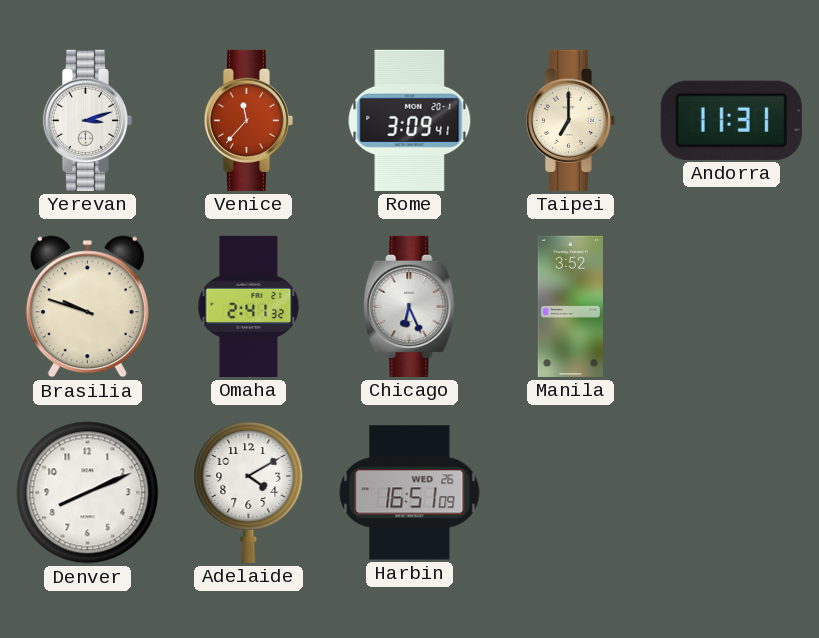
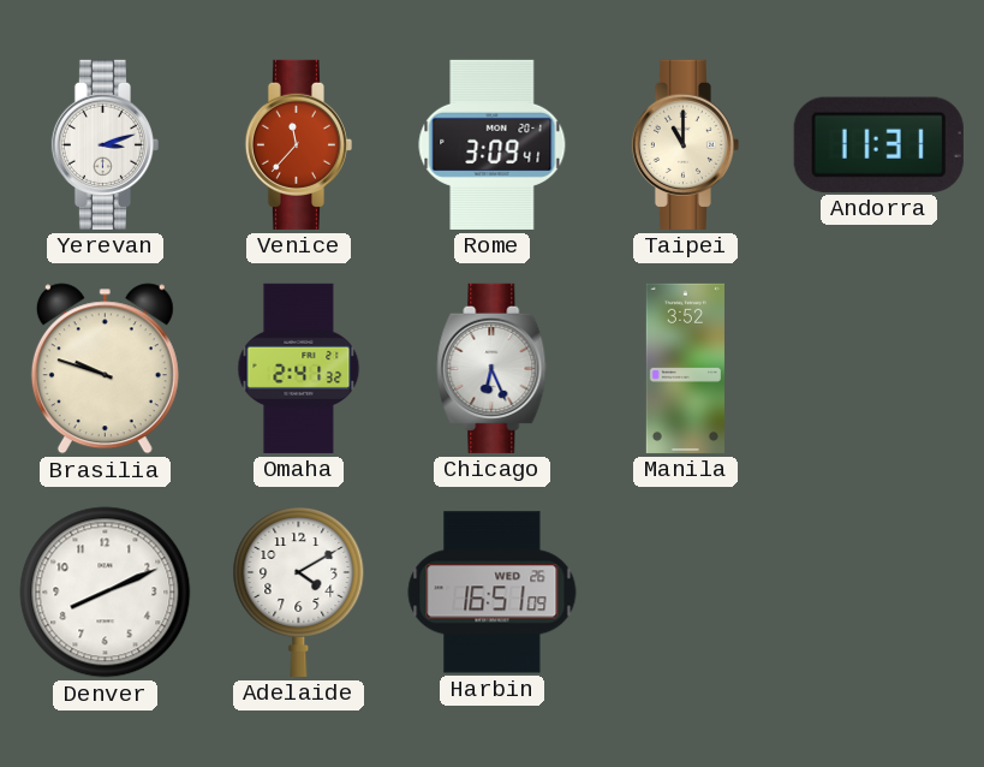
Taipei: 7:00 -> 11:00 (685, 144)
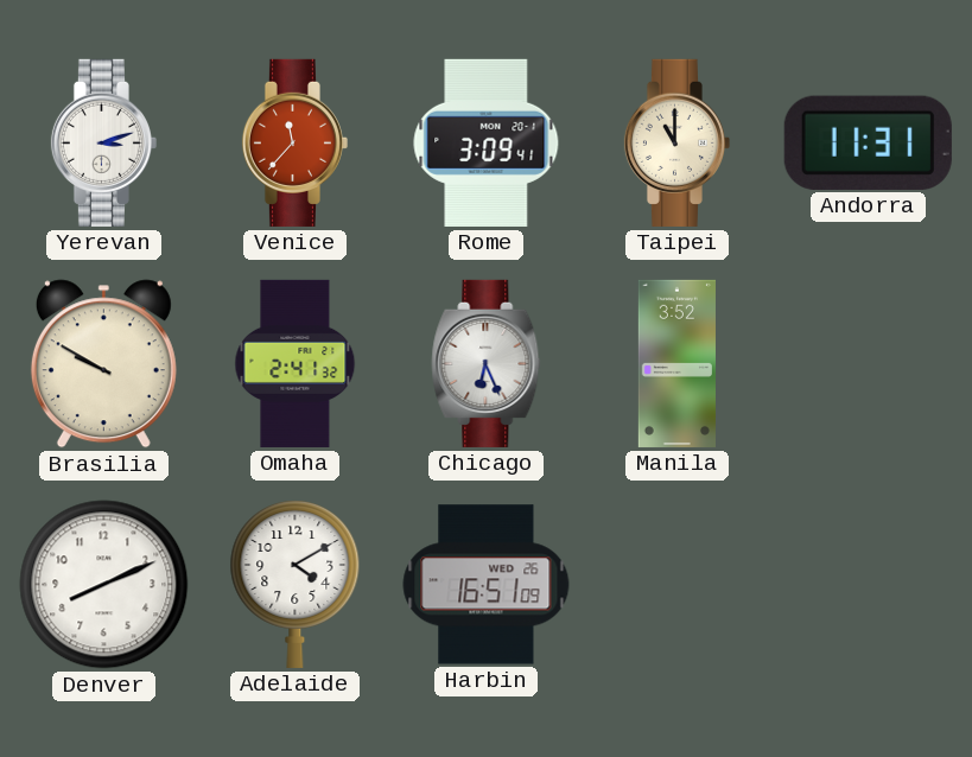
Brasilia: 9:48 -> 9:50 (103, 364)
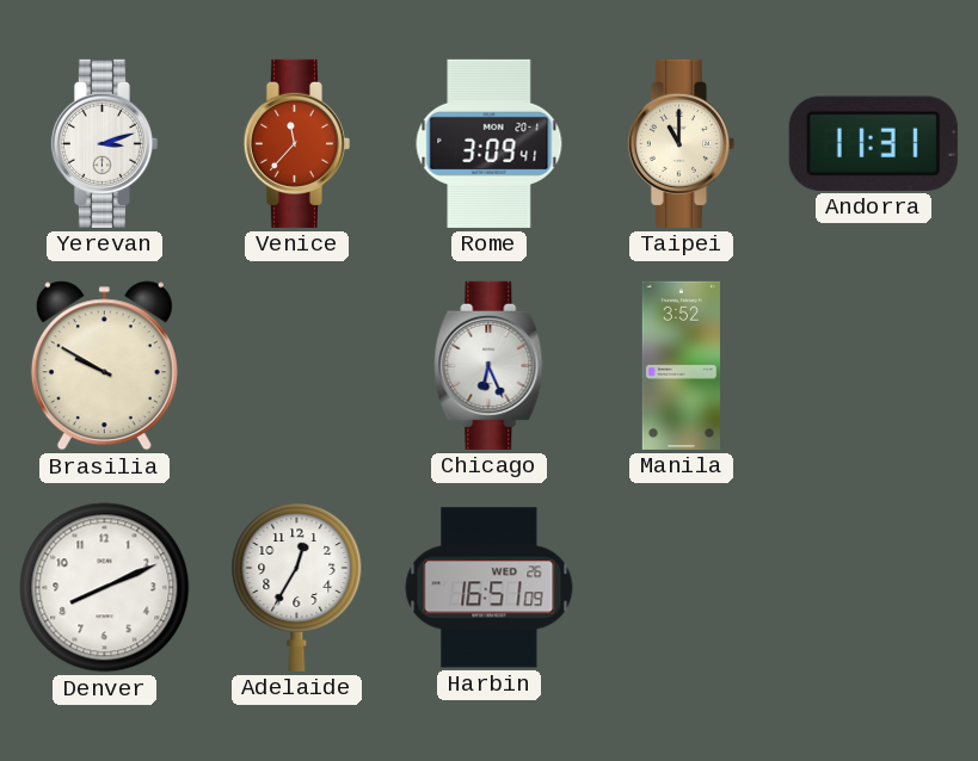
Omaha: 2:41 -> none (296, 363)
Adelaide: 4:10 -> 12:35 (297, 588)
